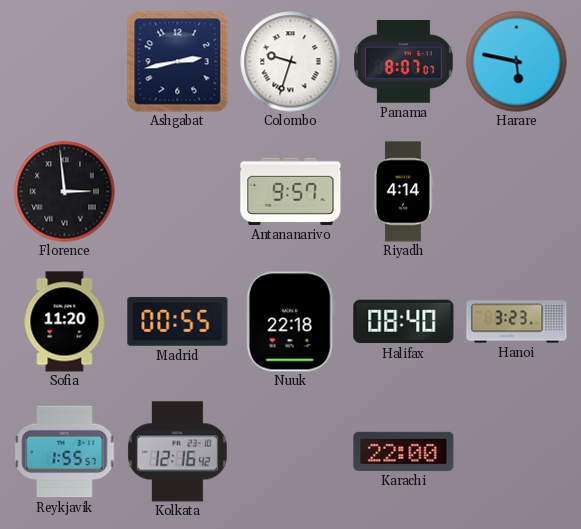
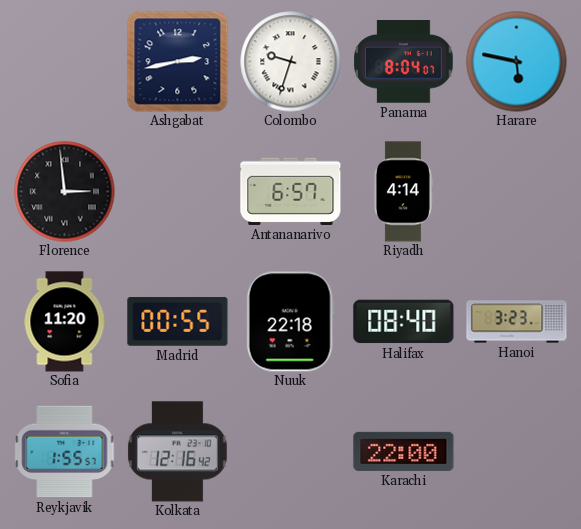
Panama: 8:07 -> 8:04 (404, 62)
Antananarivo: 9:57 -> 6:57 (291, 191)
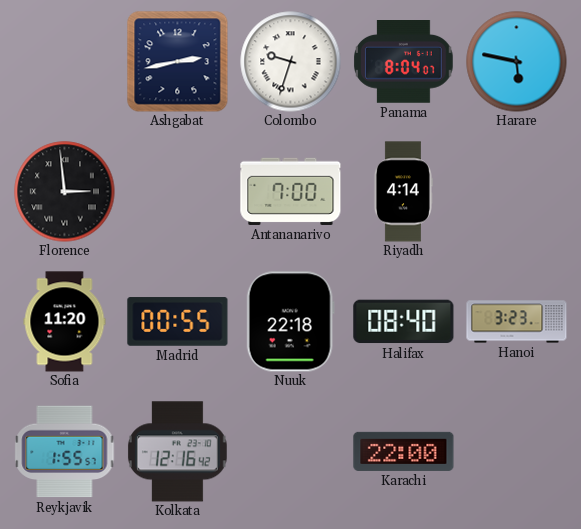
Antananarivo: 6:57 -> 7:00 (291, 191)
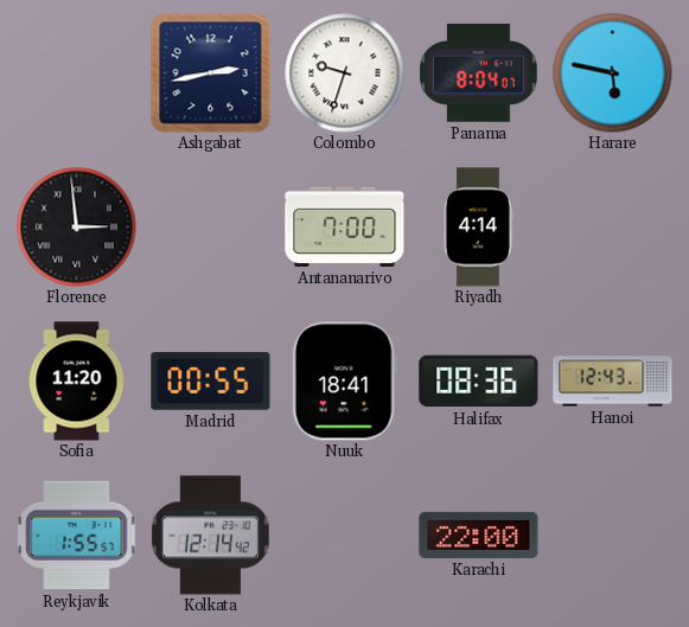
Nuuk: 22:18 -> 18:41 (344, 382)
Halifax: 08:40 -> 08:36 (479, 382)
Hanoi: 3:23 -> 12:43 (613, 382)
Kolkata: 12:16 -> 12:14 (210, 536)
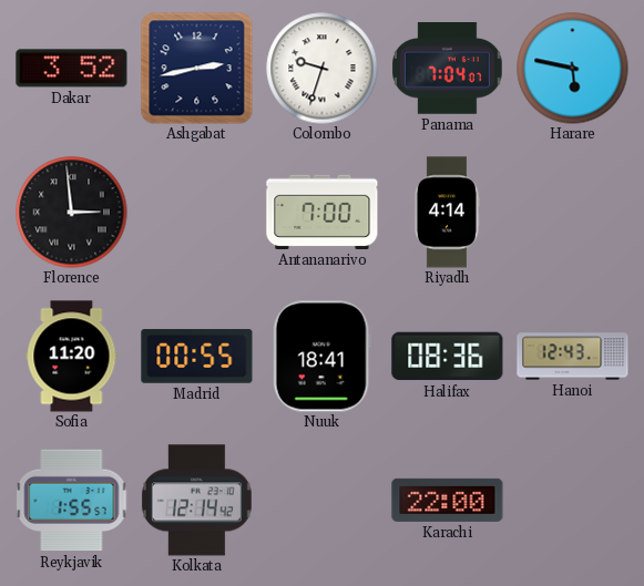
Dakar: none -> 3:52 (72, 69)
Panama: 8:04 -> 7:04 (448, 69)
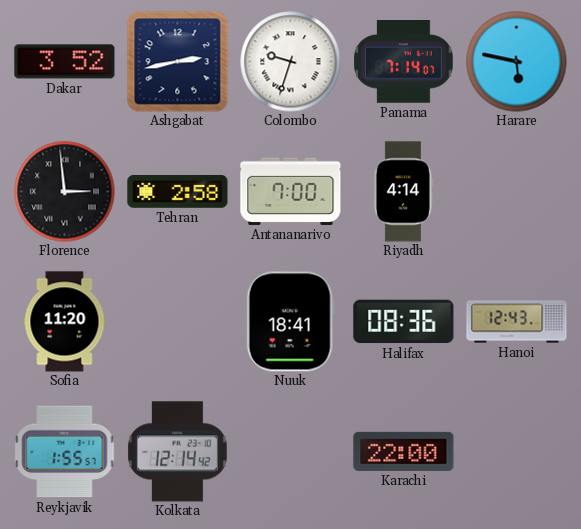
Panama: 7:04 -> 7:14 (404, 62)
Tehran: none -> 2:58 (178, 192)
Madrid: 00:55 -> none (197, 357)
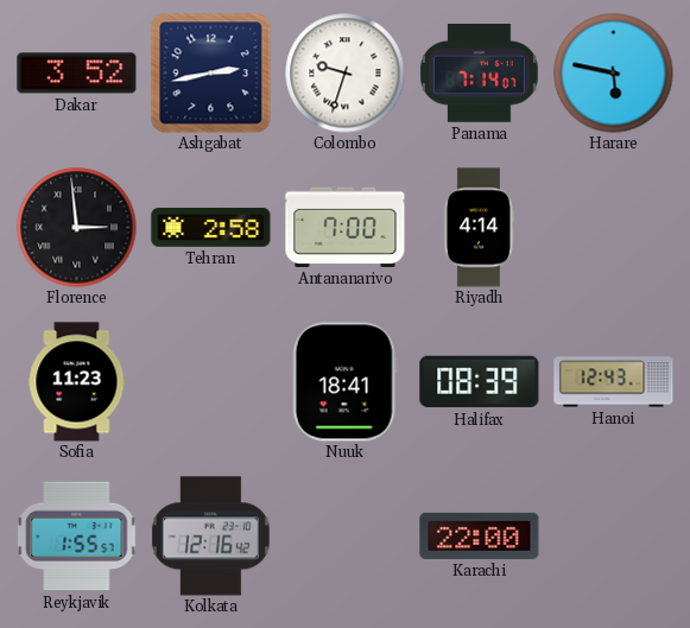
Sofia: 11:20 -> 11:23 (77, 382)
Halifax: 08:36 -> 08:39 (480, 382)
Kolkata: 12:14 -> 12:16 (210, 537)
